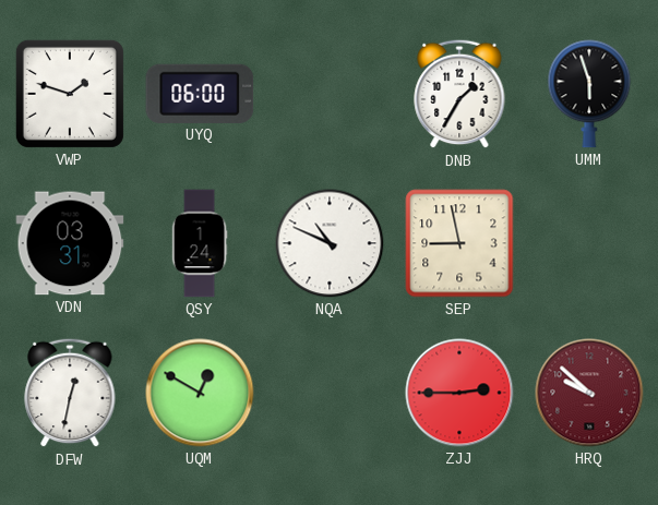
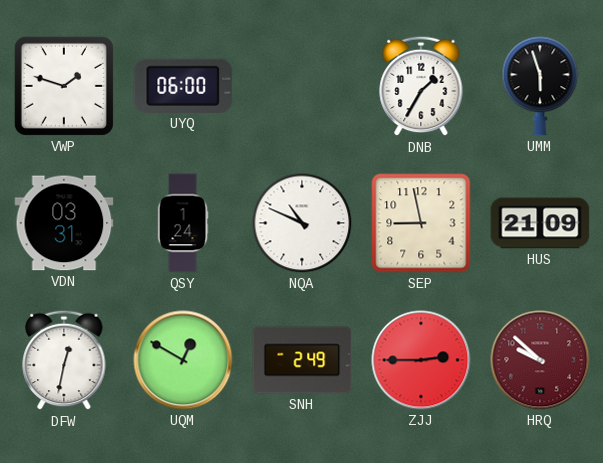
HUS: none -> 21:09 (540, 223)
SNH: none -> 2:49 (302, 360)
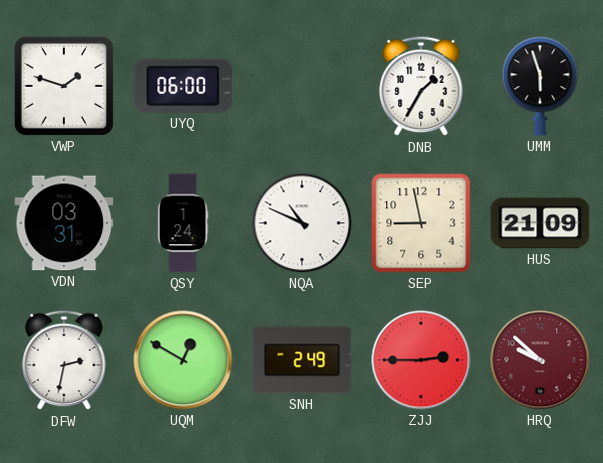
DFW: 12:32 -> 2:32 (64, 360)
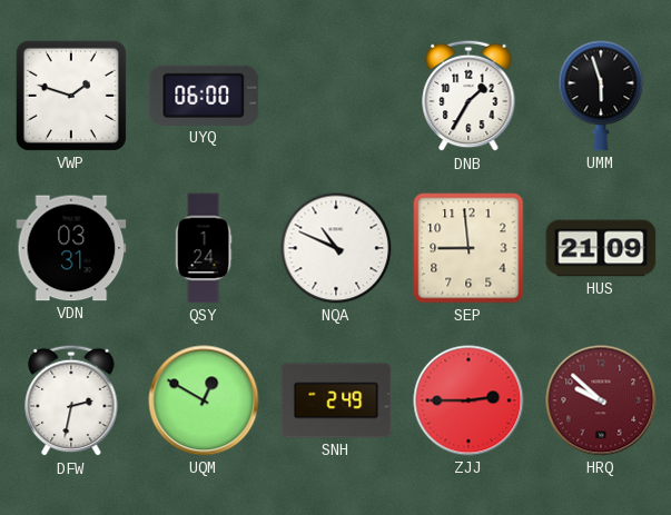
SEP: 8:58 -> 8:59 (468, 248)
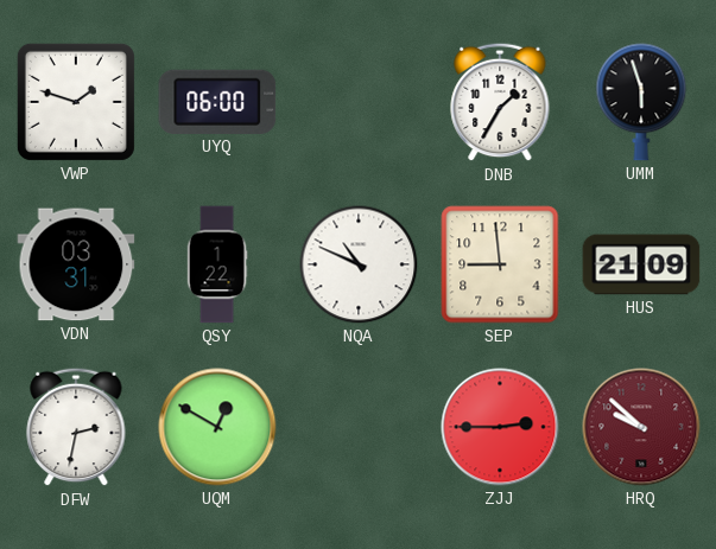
QSY: 1:24 -> 1:22 (217, 264)
SNH: 2:49 -> none (336, 400)
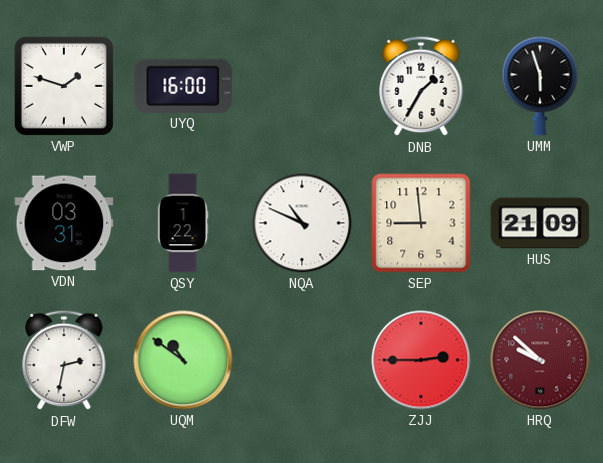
UYQ: 06:00 -> 16:00 (183, 86)
UQM: 12:50 -> 10:51 (183, 360)
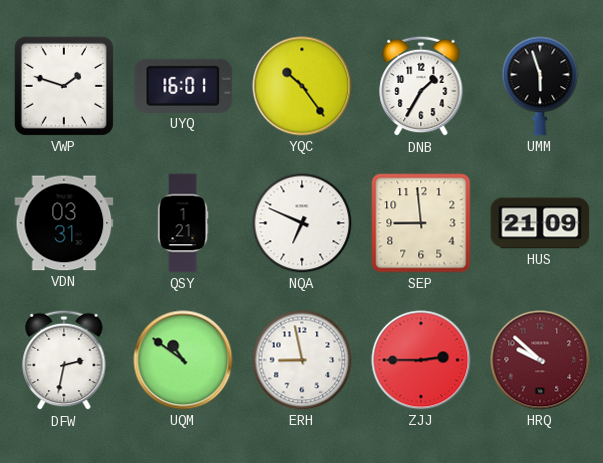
UYQ: 16:00 -> 16:01 (183, 86)
YQC: none -> 10:24 (302, 86)
QSY: 1:22 -> 1:21 (183, 223)
NQA: 10:49 -> 6:49 (302, 223)
ERH: none -> 8:58 (302, 360)
